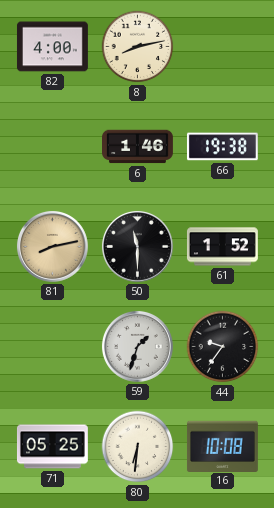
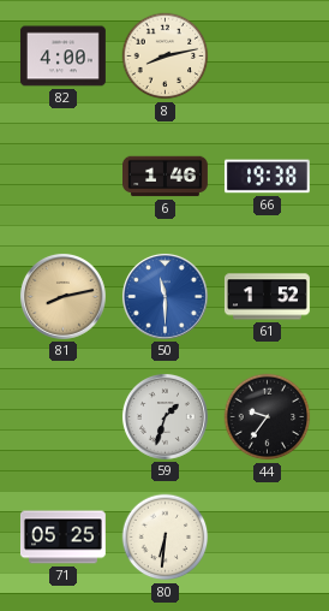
50 dial: black -> blue (164, 296)
16: 10:08 -> none (222, 446)
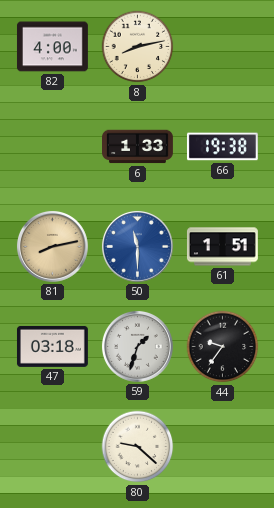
6: 1:46 -> 1:33 (138, 147)
61: 1:52 -> 1:51 (222, 247)
47: none -> 03:18 (52, 346)
71: 05:25 -> none (62, 538)
80: 6:31 -> 9:22 (138, 447)
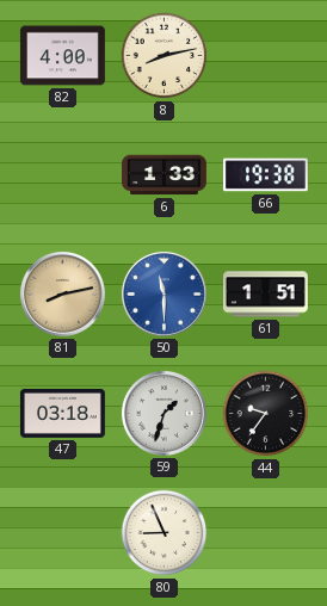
80: 9:22 -> 8:56 (165, 533)
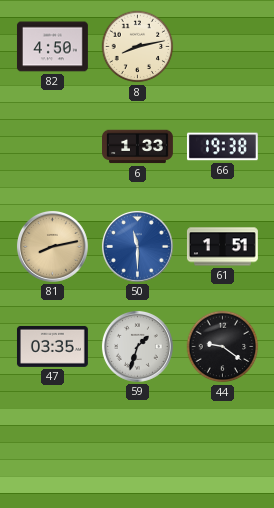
82: 4:00 -> 4:50 (52, 47)
47: 03:18 -> 03:35 (52, 346)
44: 9:36 -> 9:21 (223, 347)
80: 8:56 -> none (165, 533)
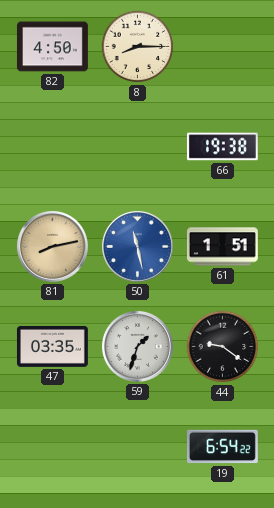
8: 8:13 -> 8:15 (138, 47)
6: 1:33 -> none (138, 147)
50: 11:30 -> 11:28 (137, 246)
19: none -> 6:54 (222, 447)
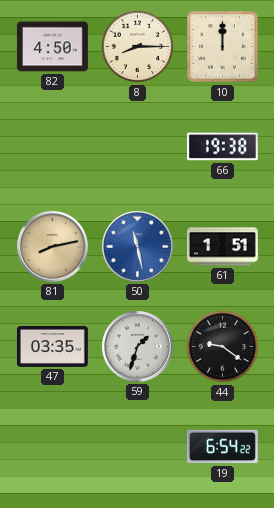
10: none -> 12:00 (223, 47)
